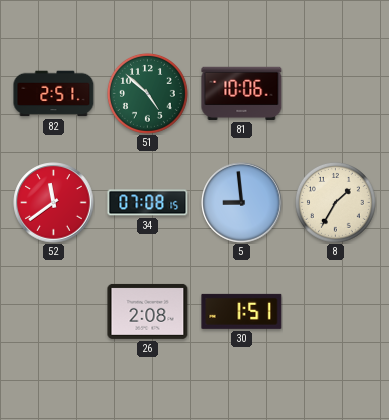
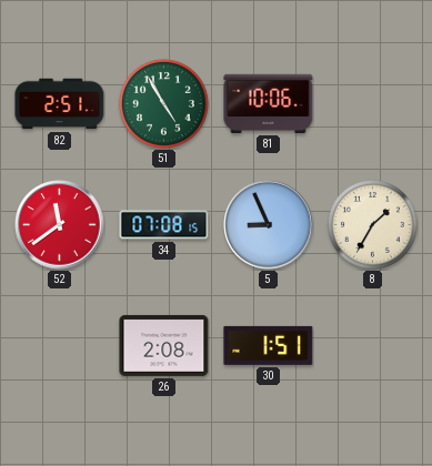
51: 4:52 -> 4:55 (164, 104)
5: 8:59 -> 8:56 (269, 225)
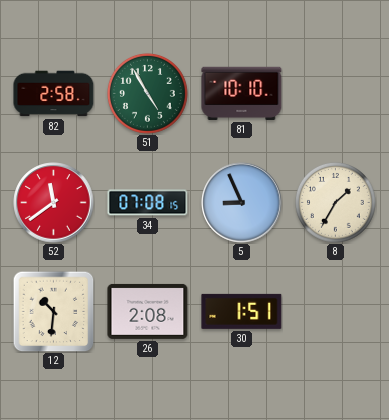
82: 2:51 -> 2:58 (54, 94)
81: 10:06 -> 10:10 (242, 93)
12: none -> 10:31 (53, 311)
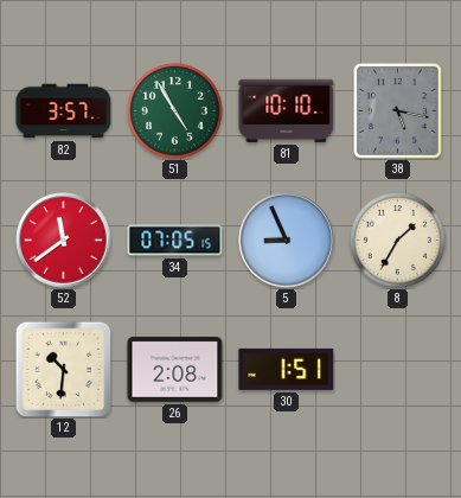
82: 2:58 -> 3:57 (64, 111)
38: none -> 5:17 (397, 111)
34: 07:08 -> 07:05 (175, 241)
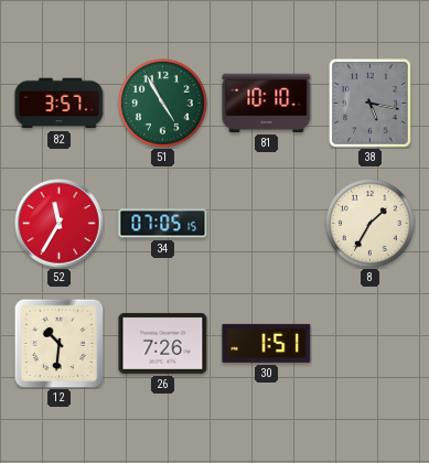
52: 11:39 -> 11:35 (60, 224)
5: 8:56 -> none (287, 241)
26: 2:08 -> 7:26 (163, 343)
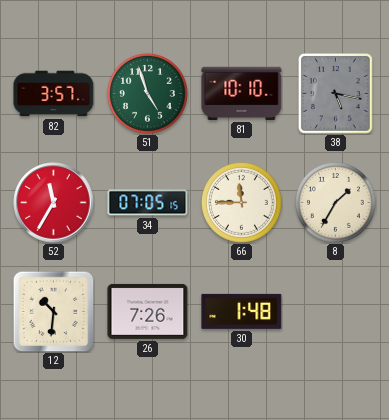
51: 4:55 -> 4:57 (148, 94)
66: none -> 11:45 (242, 203)
30: 1:51 -> 1:48 (242, 311)
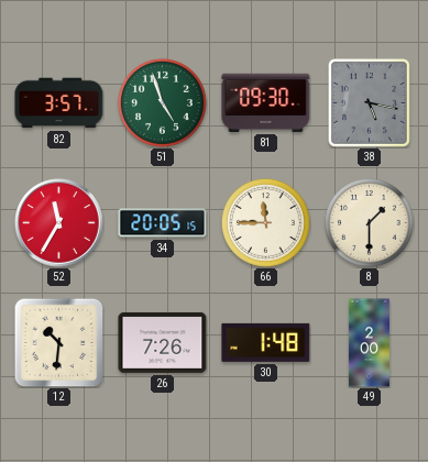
81: 10:10 -> 09:30 (266, 102)
34: 07:05 -> 20:05 (163, 223)
8: 1:35 -> 1:30 (370, 223)
49: none -> 2:00 (369, 343)
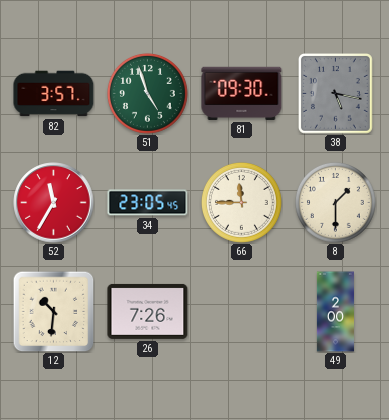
34: 20:05 -> 23:05 (148, 203)
30: 1:48 -> none (266, 342)
